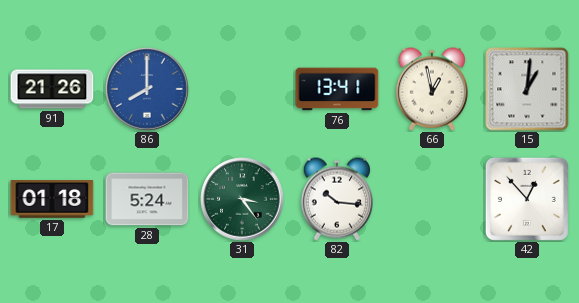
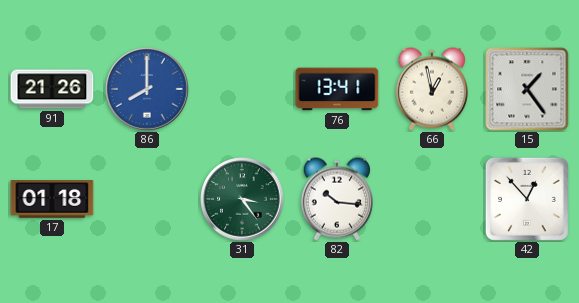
15: 1:01 -> 1:24 (527, 89)
28: 5:24 -> none (147, 199)
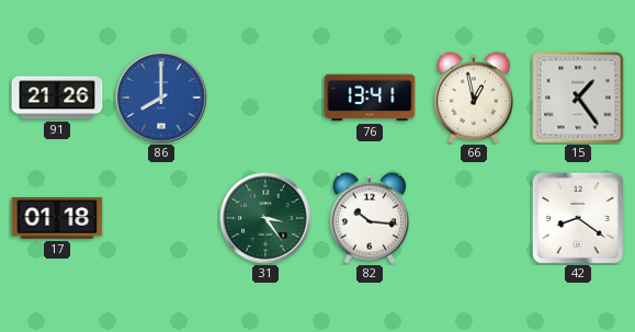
42: 12:53 -> 8:21 (578, 218)
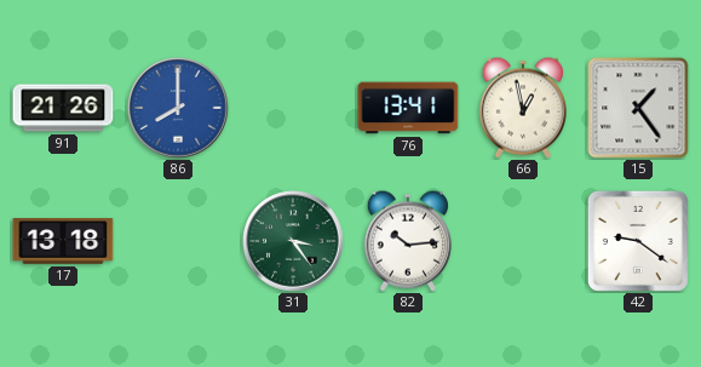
17: 01:18 -> 13:18 (63, 241)
82: 10:16 -> 10:14 (408, 241)
42: 8:21 -> 9:21 (638, 241)
